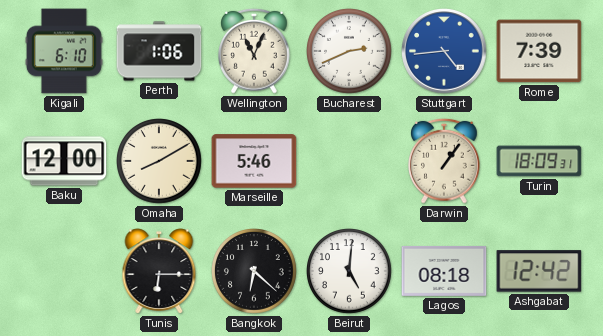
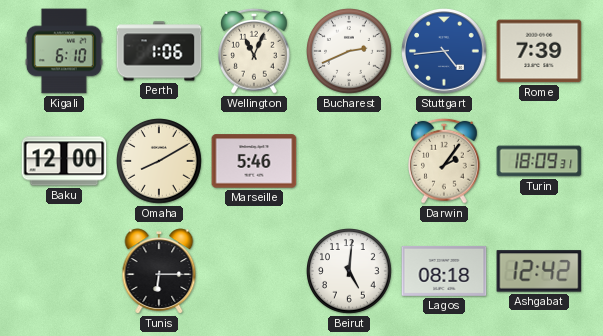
Darwin: 1:06 -> 2:06 (445, 161)
Bangkok: 6:22 -> none (255, 272)
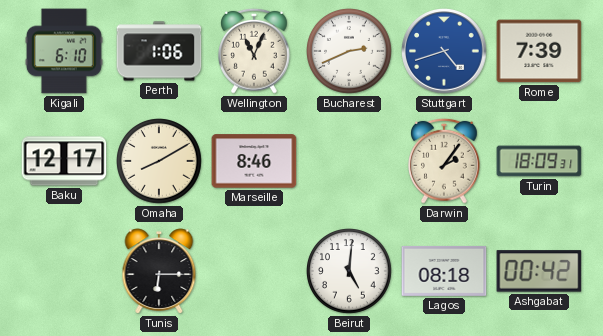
Stuttgart: 4:44 -> 4:42 (444, 51)
Baku: 12:00 -> 12:17 (64, 161)
Marseille: 5:46 -> 8:46 (254, 161)
Ashgabat: 12:42 -> 00:42 (539, 271)
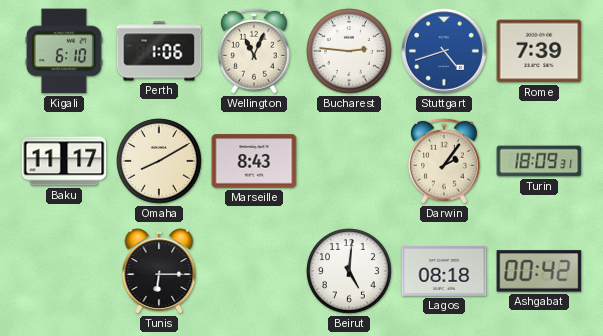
Bucharest: 2:41 -> 2:46 (350, 52)
Baku: 12:17 -> 11:17 (64, 161)
Marseille: 8:46 -> 8:43 (254, 161)
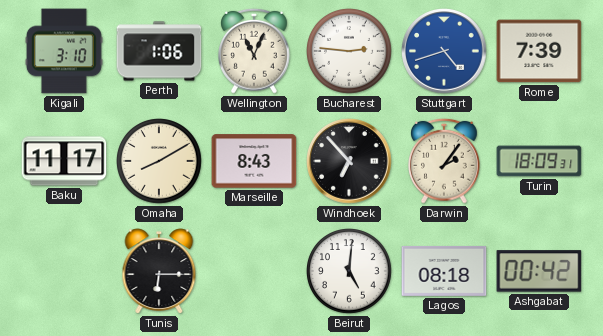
Kigali: 6:10 -> 3:10 (64, 51)
Windhoek: none -> 6:53 (349, 161)
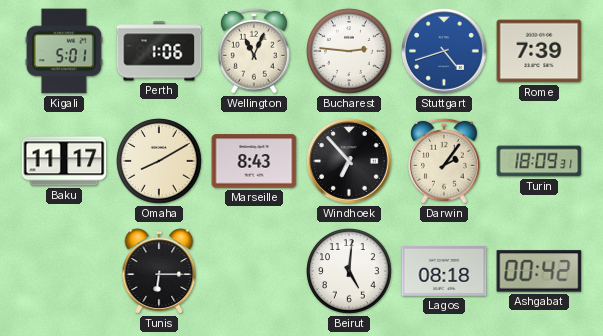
Kigali: 3:10 -> 5:01 (64, 51)
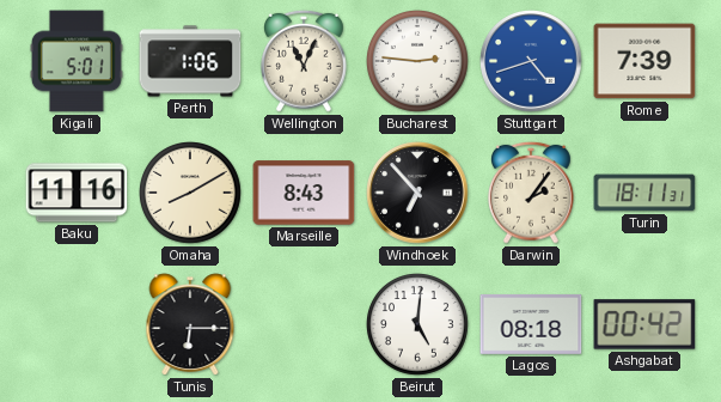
Baku: 11:17 -> 11:16 (77, 193)
Turin: 18:09 -> 18:11 (644, 193)
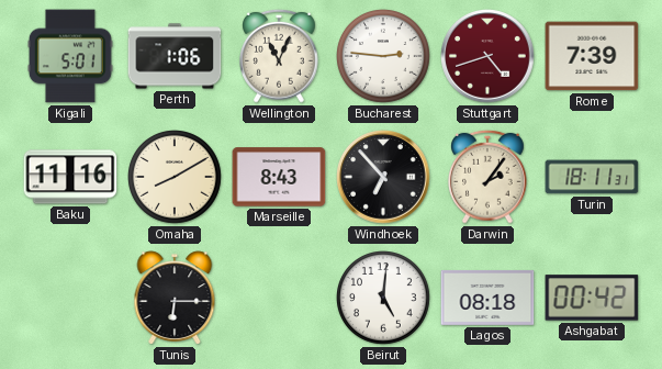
Stuttgart dial: blue -> burgundy (487, 56)
